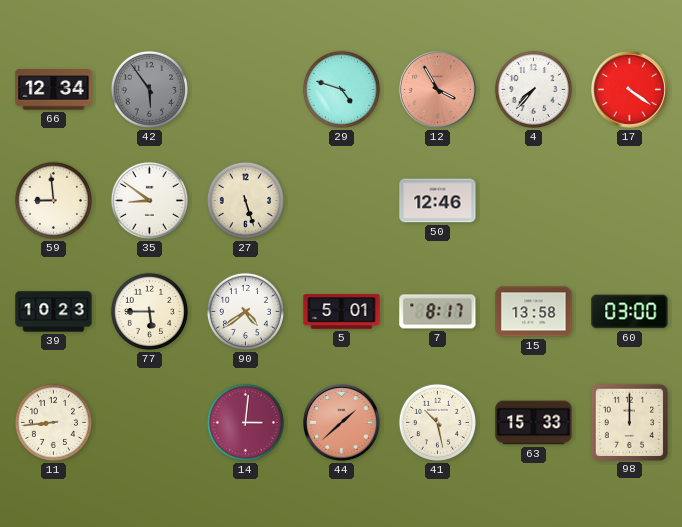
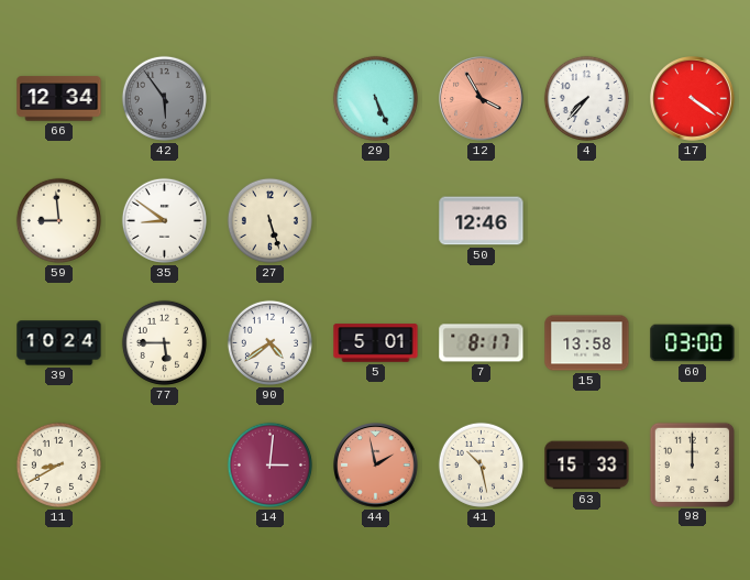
29: 4:48 -> 5:26 (375, 98)
39: 10:23 -> 10:24 (59, 343)
11: 8:44 -> 8:40 (58, 464)
44: 1:38 -> 1:58 (376, 466)
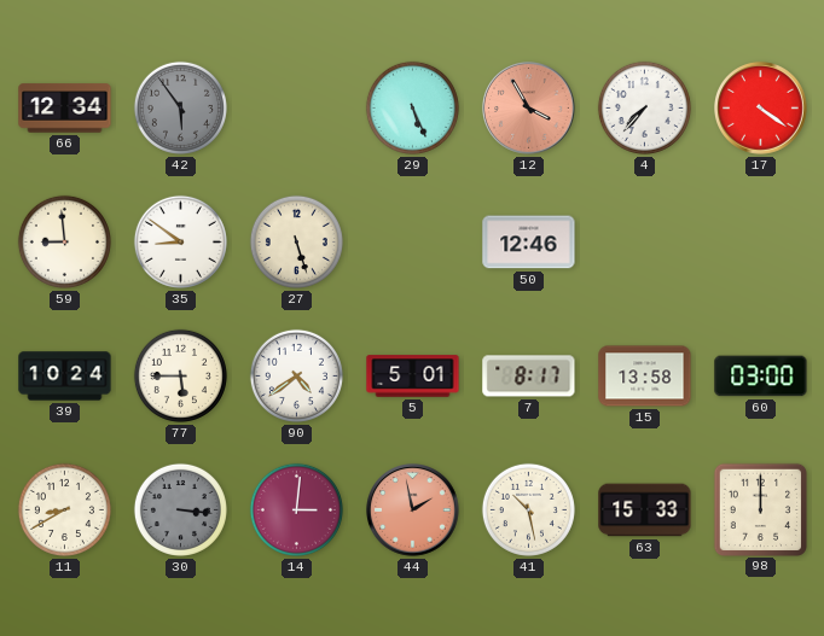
30: none -> 3:16 (180, 509)
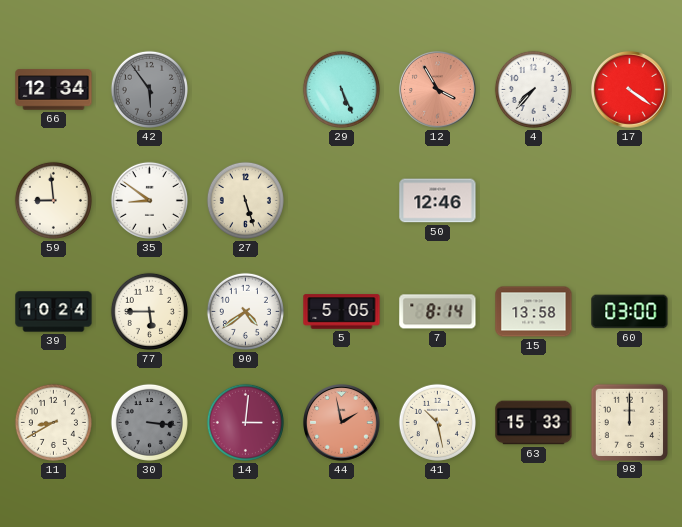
5: 5:01 -> 5:05 (342, 312)
7: 8:17 -> 8:14 (438, 312)
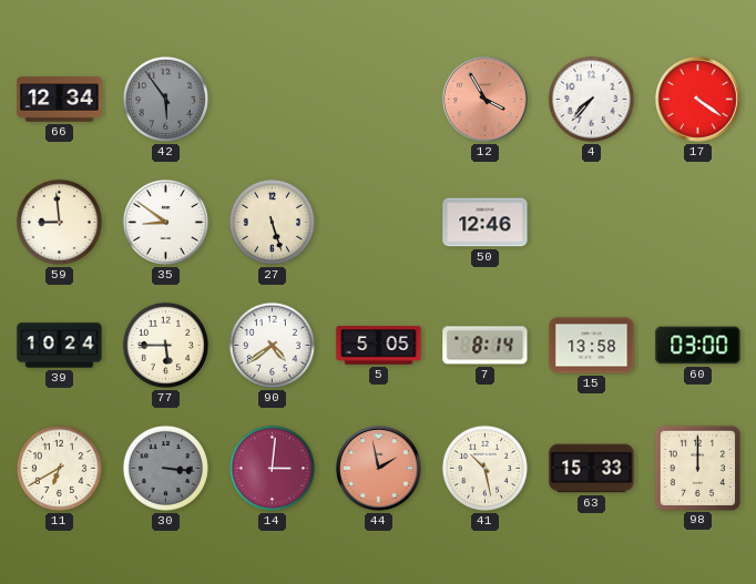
29: 5:26 -> none (341, 89)
11: 8:40 -> 6:40 (59, 468)
